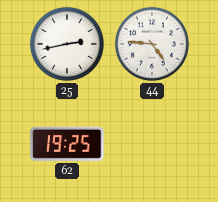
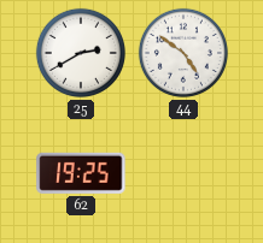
25: 2:43 -> 2:40 (81, 53)
44: 4:46 -> 4:51 (183, 53)
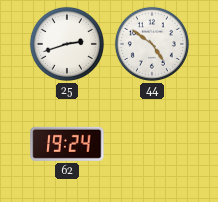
25: 2:40 -> 2:42 (67, 44)
62: 19:25 -> 19:24 (67, 144)
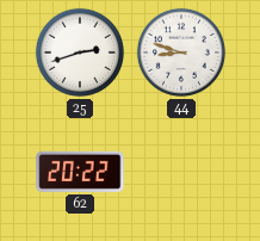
44: 4:51 -> 8:48 (181, 52)
62: 19:24 -> 20:22 (80, 172)
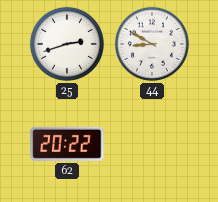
44: 8:48 -> 8:50 (152, 44)
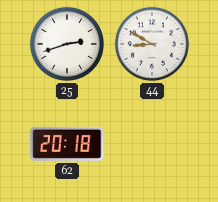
62: 20:22 -> 20:18 (67, 144)
